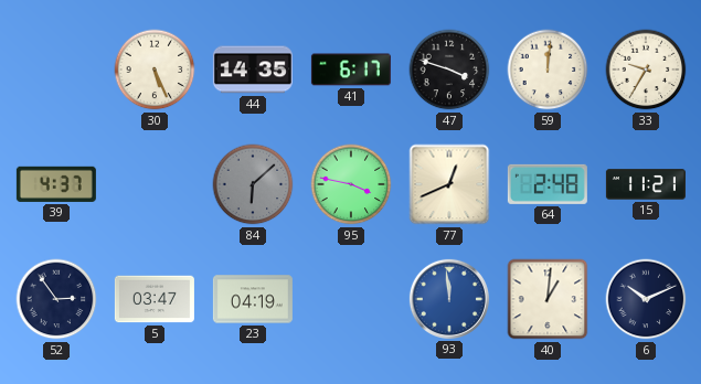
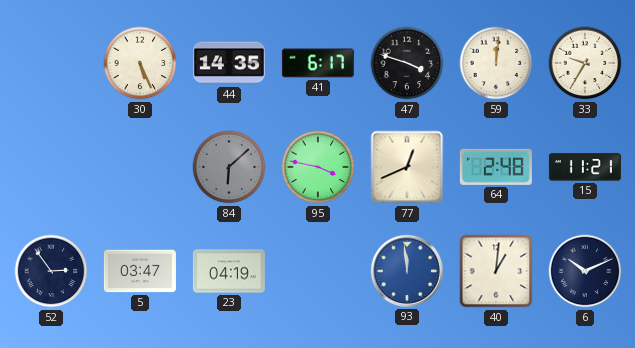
39: 4:37 -> none (56, 184)
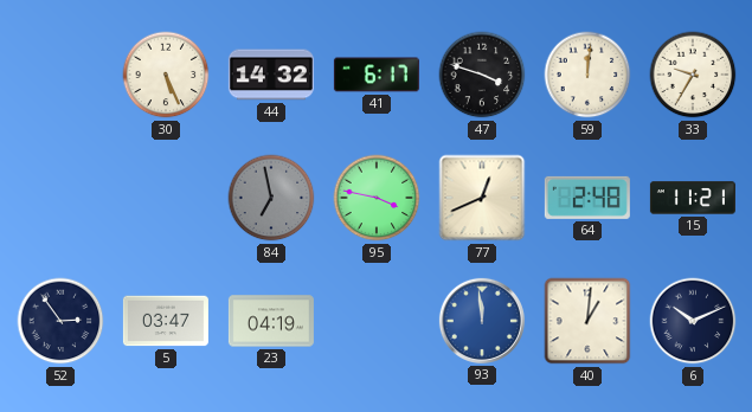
44: 14:35 -> 14:32 (271, 75)
84: 6:08 -> 6:58 (271, 198)
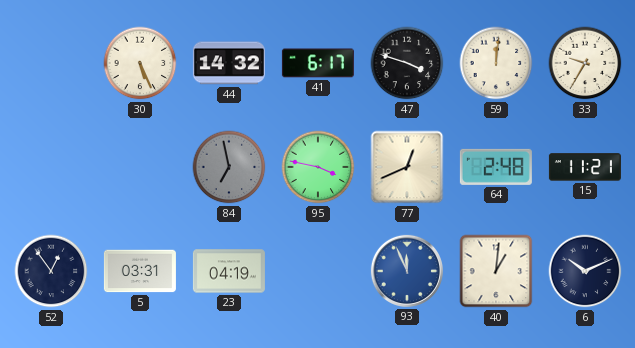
52: 2:54 -> 12:54 (51, 271)
5: 03:47 -> 03:31 (140, 271)
93: 11:59 -> 11:56 (407, 271)
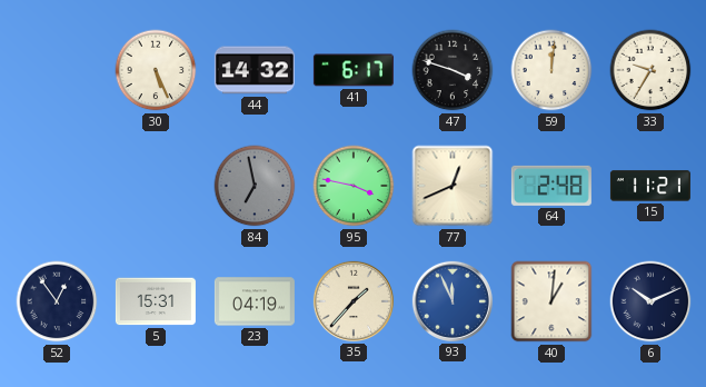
5: 03:31 -> 15:31 (156, 301)
35: none -> 1:37 (354, 301)
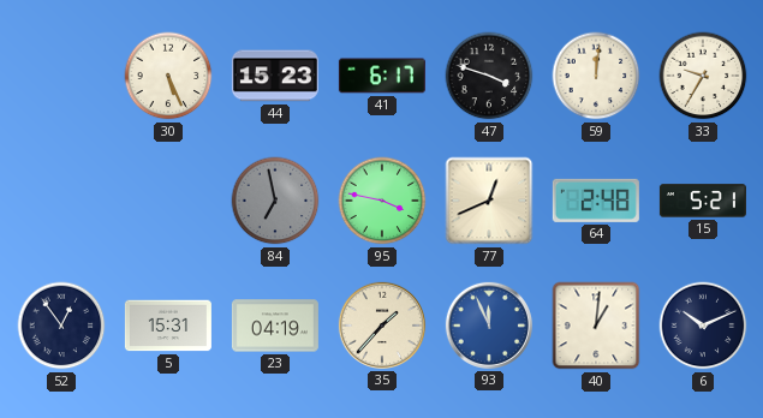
44: 14:32 -> 15:23 (275, 76)
15: 11:21 -> 5:21 (703, 201)
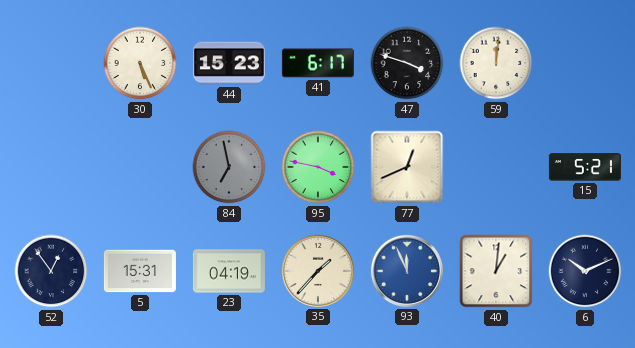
33: 9:35 -> none (703, 76)
64: 2:48 -> none (596, 201)
